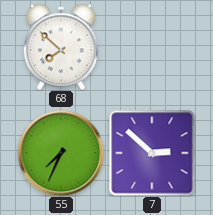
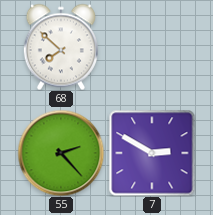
55: 7:34 -> 2:23 (61, 153)
7: 2:52 -> 2:50 (152, 153)
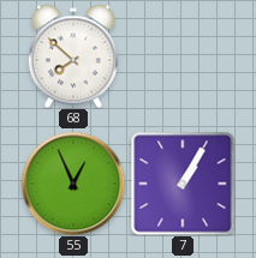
55: 2:23 -> 12:56 (73, 184)
7: 2:50 -> 1:05 (183, 184)
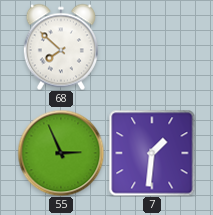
55: 12:56 -> 2:56 (61, 153)
7: 1:05 -> 1:31 (152, 153)
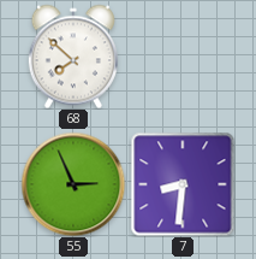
7: 1:31 -> 8:31 (183, 184)
